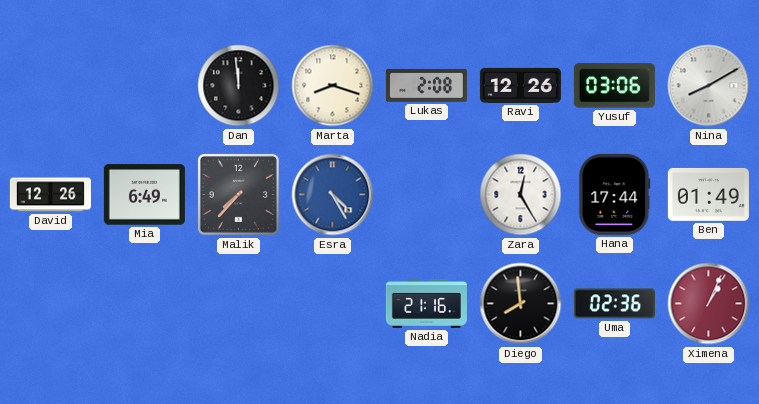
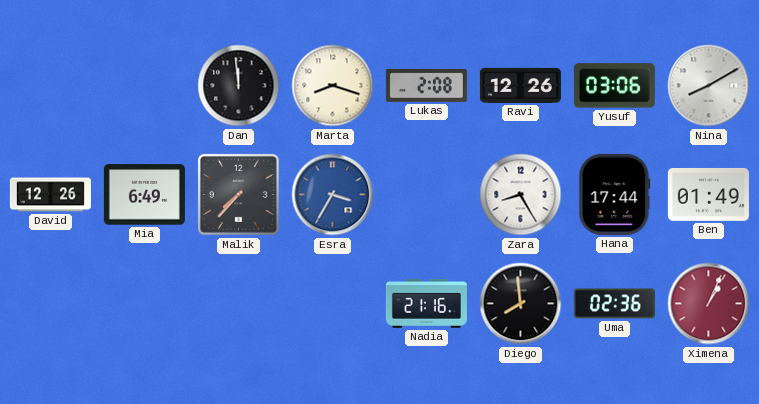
Esra: 4:25 -> 3:35 (333, 195)
Zara: 12:25 -> 8:25 (521, 195)
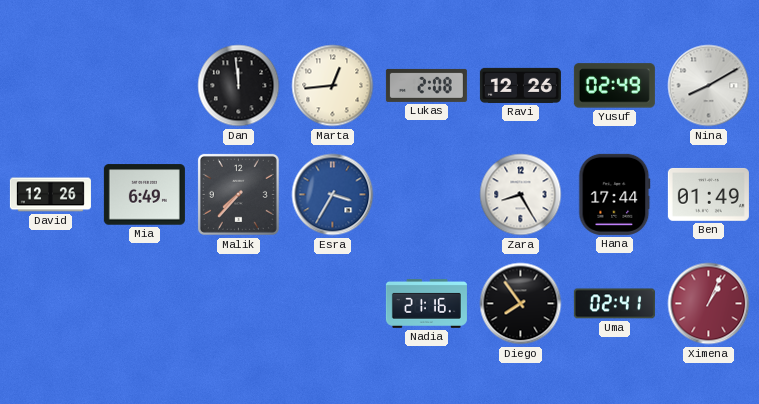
Marta: 8:18 -> 12:44 (333, 86)
Yusuf: 03:06 -> 02:49 (614, 86)
Diego: 7:59 -> 7:54 (521, 304)
Uma: 02:36 -> 02:41 (614, 304)
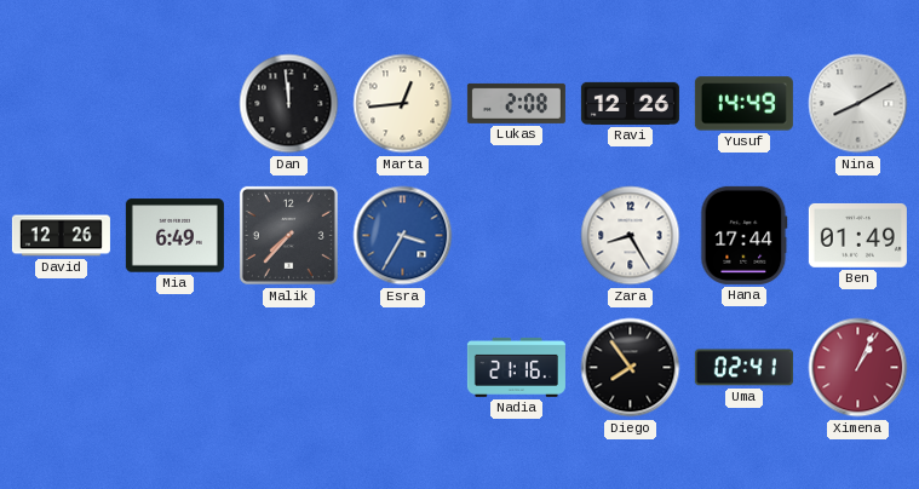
Yusuf: 02:49 -> 14:49 (743, 104)
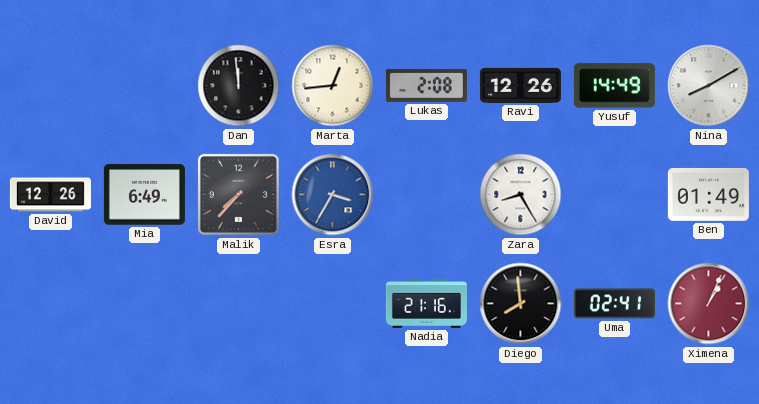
Hana: 17:44 -> none (745, 235)
Diego: 7:54 -> 7:59 (521, 304)
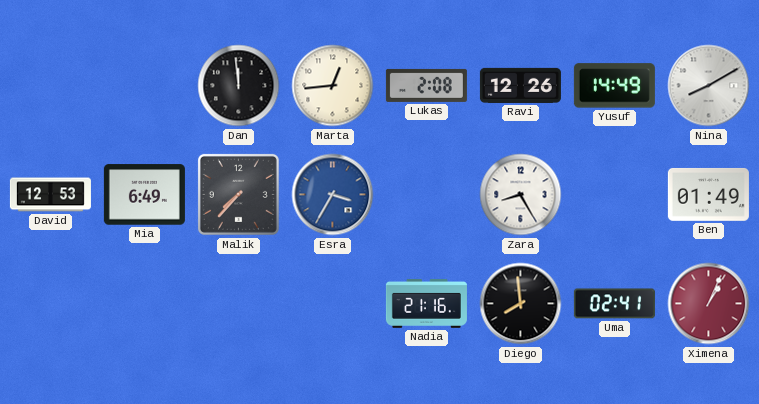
David: 12:26 -> 12:53 (50, 195)
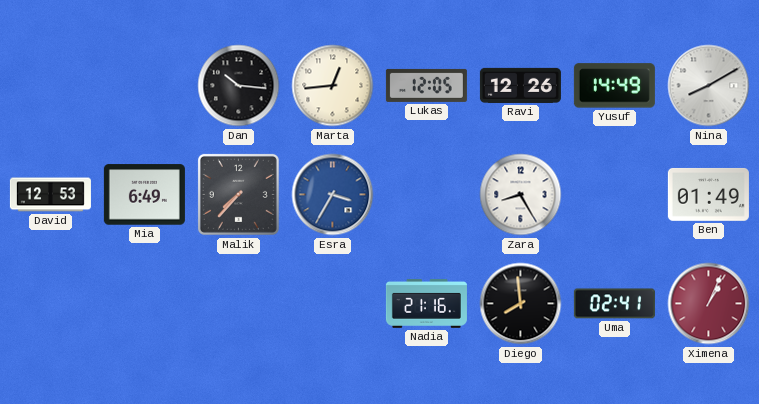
Dan: 11:59 -> 10:16 (239, 86)
Lukas: 2:08 -> 12:05 (426, 85)
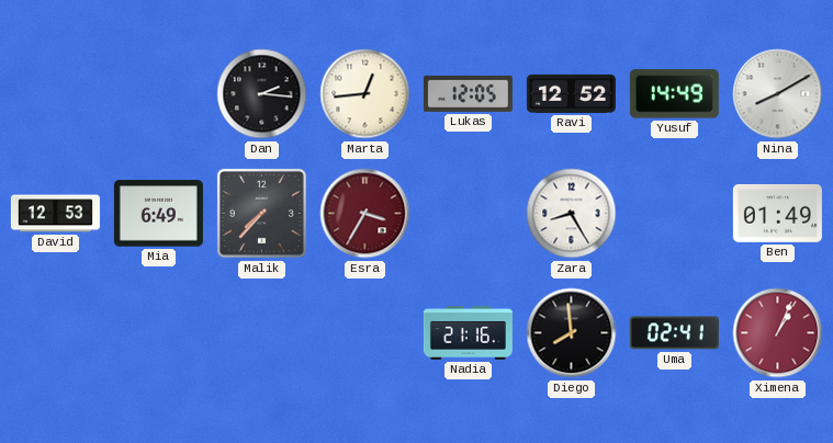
Dan: 10:16 -> 2:16 (262, 94)
Ravi: 12:26 -> 12:52 (571, 93)
Esra dial: blue -> burgundy (365, 214)
